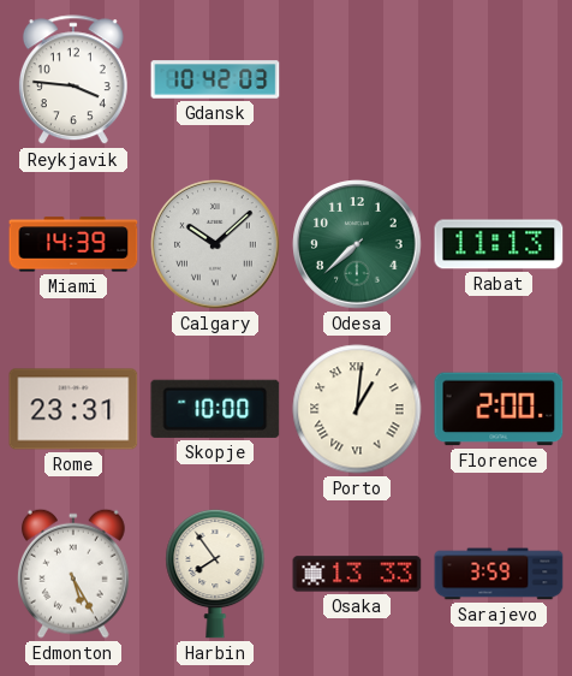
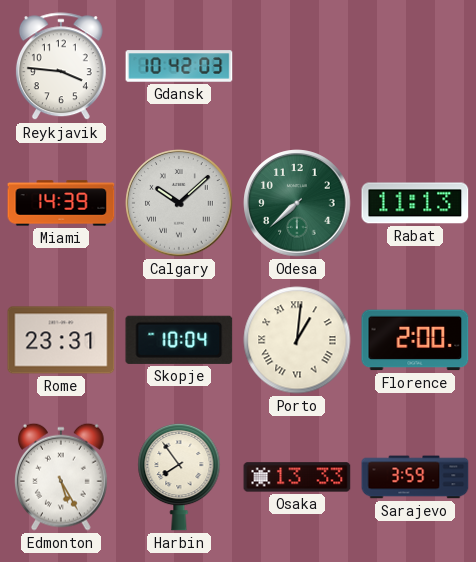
Skopje: 10:00 -> 10:04 (179, 340)
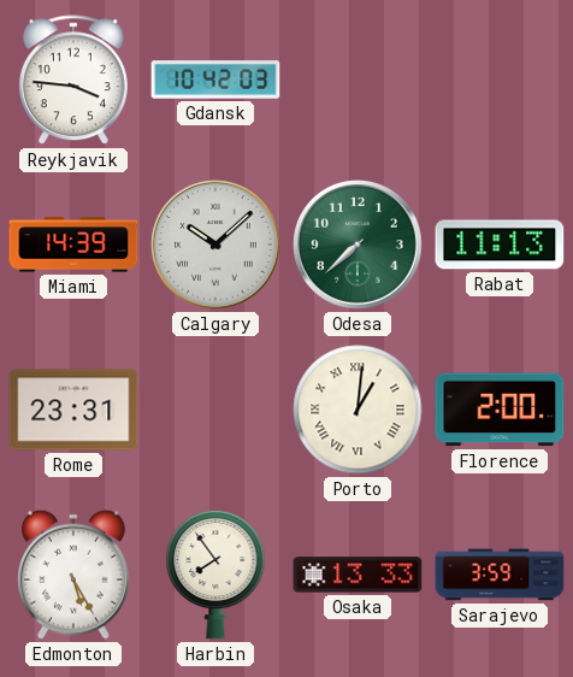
Skopje: 10:04 -> none (179, 340)
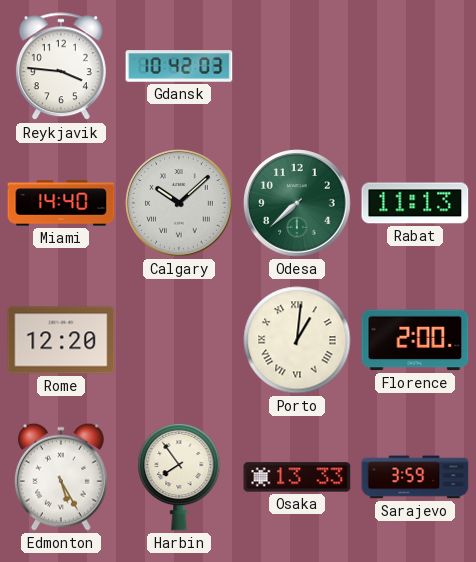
Miami: 14:39 -> 14:40 (61, 203)
Rome: 23:31 -> 12:20 (61, 340)
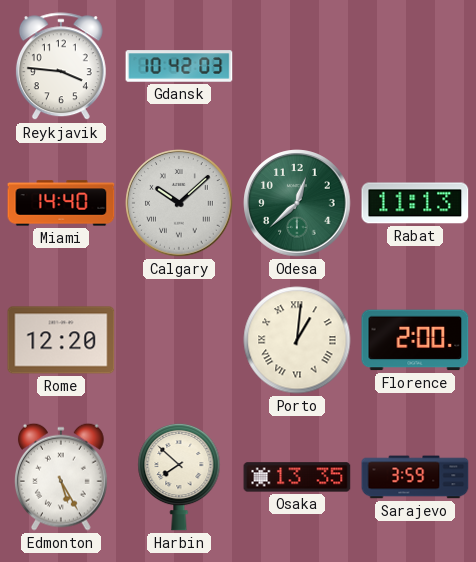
Odesa: 7:38 -> 12:38 (297, 203)
Harbin: 7:54 -> 7:52 (179, 477)
Osaka: 13:33 -> 13:35 (297, 477)
